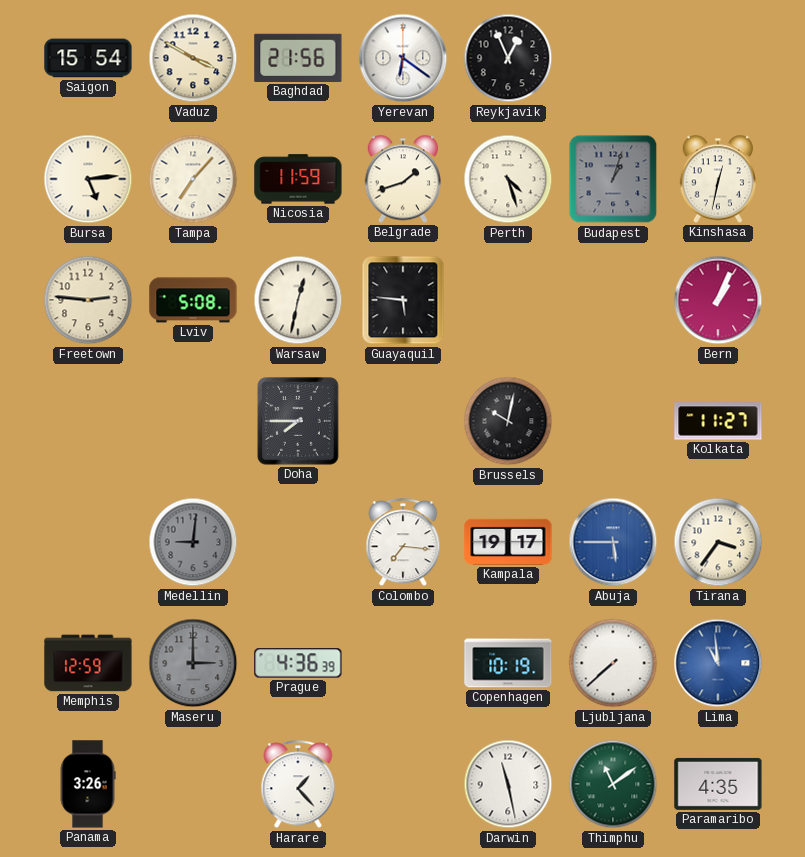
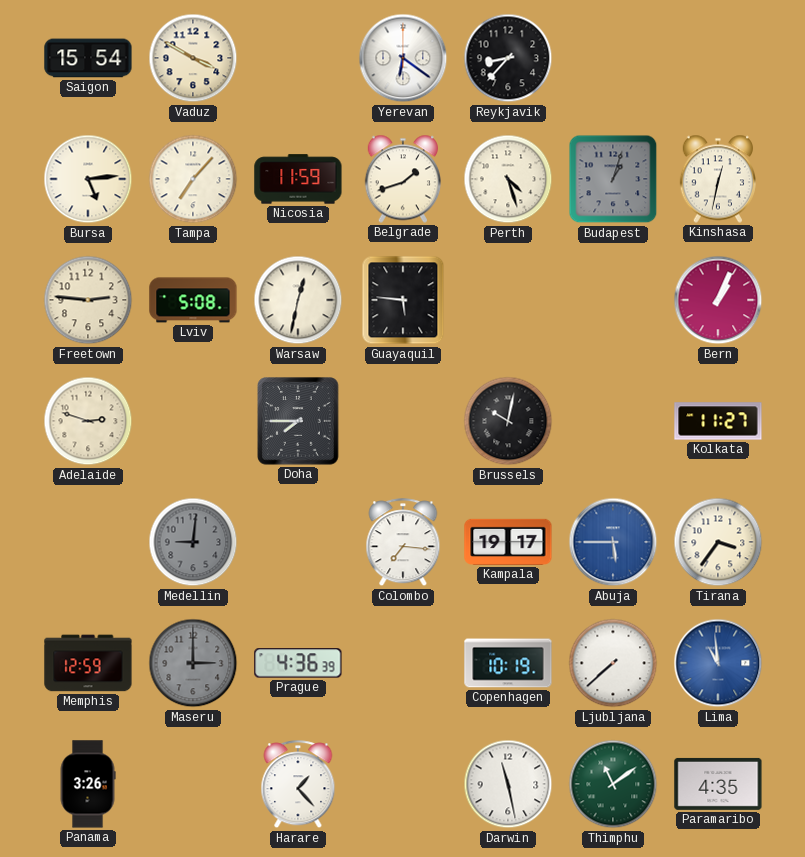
Baghdad: 21:56 -> none (298, 58)
Reykjavik: 12:56 -> 8:37 (508, 58)
Adelaide: none -> 2:48 (88, 421)
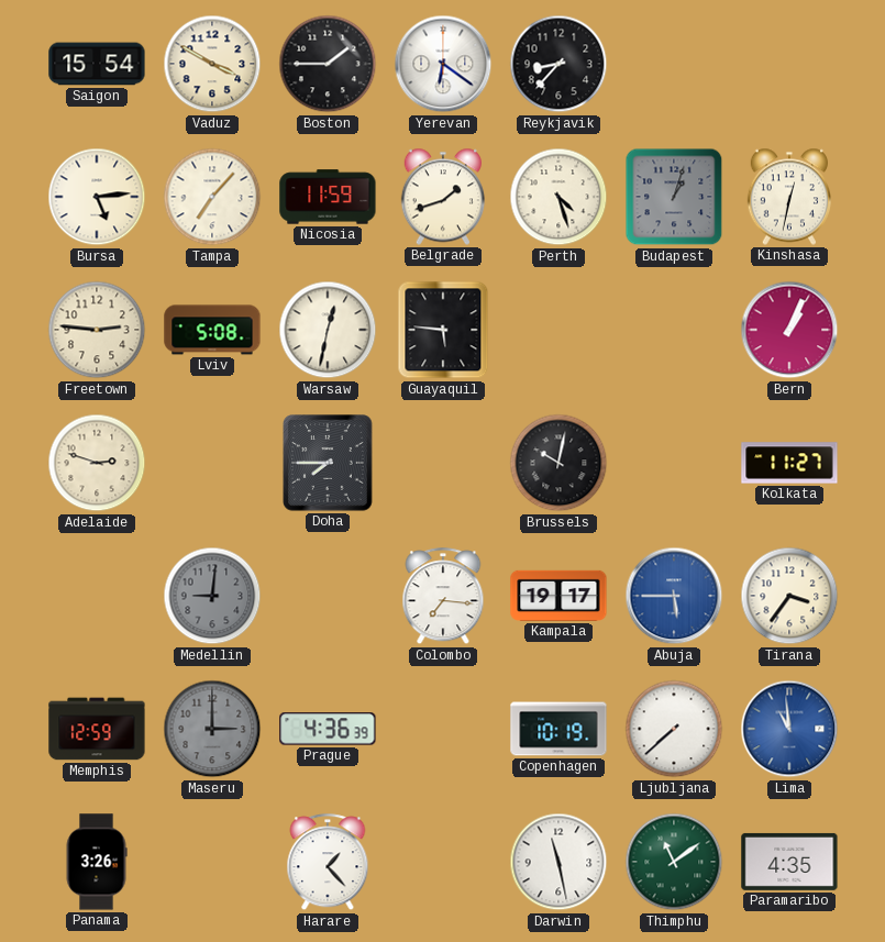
Boston: none -> 1:45 (328, 64)
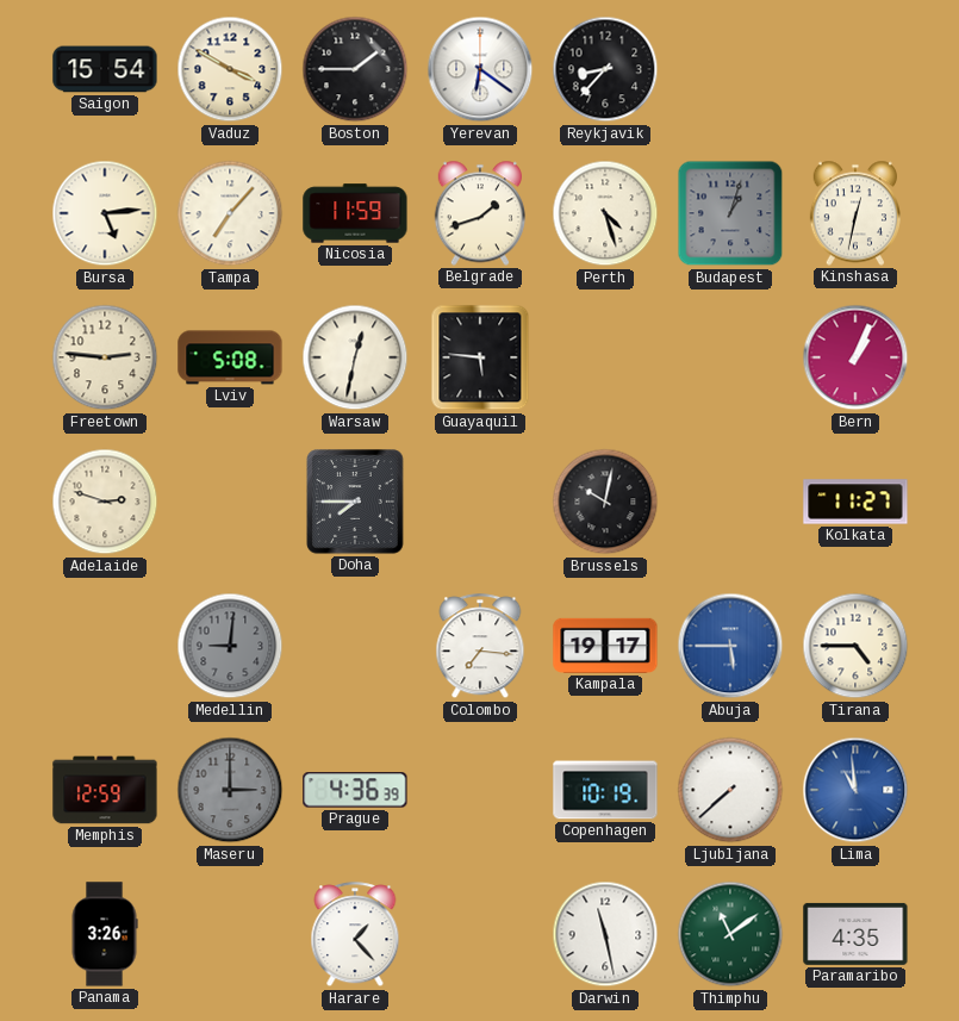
Tirana: 3:36 -> 4:45 (855, 646)
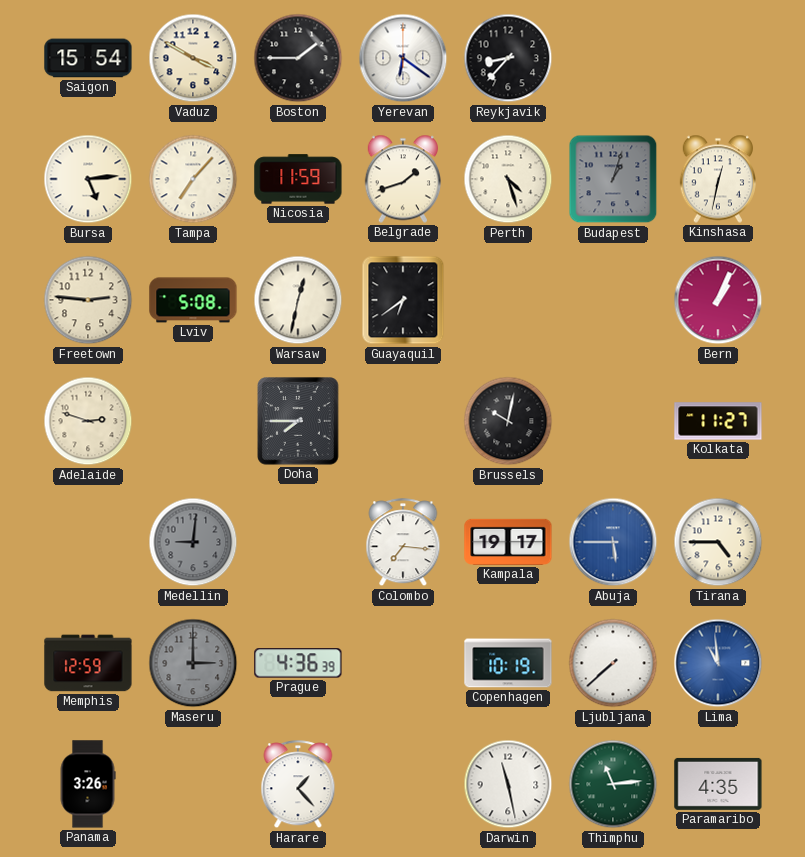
Guayaquil: 5:46 -> 6:39 (403, 300)
Thimphu: 11:09 -> 11:14 (613, 784)
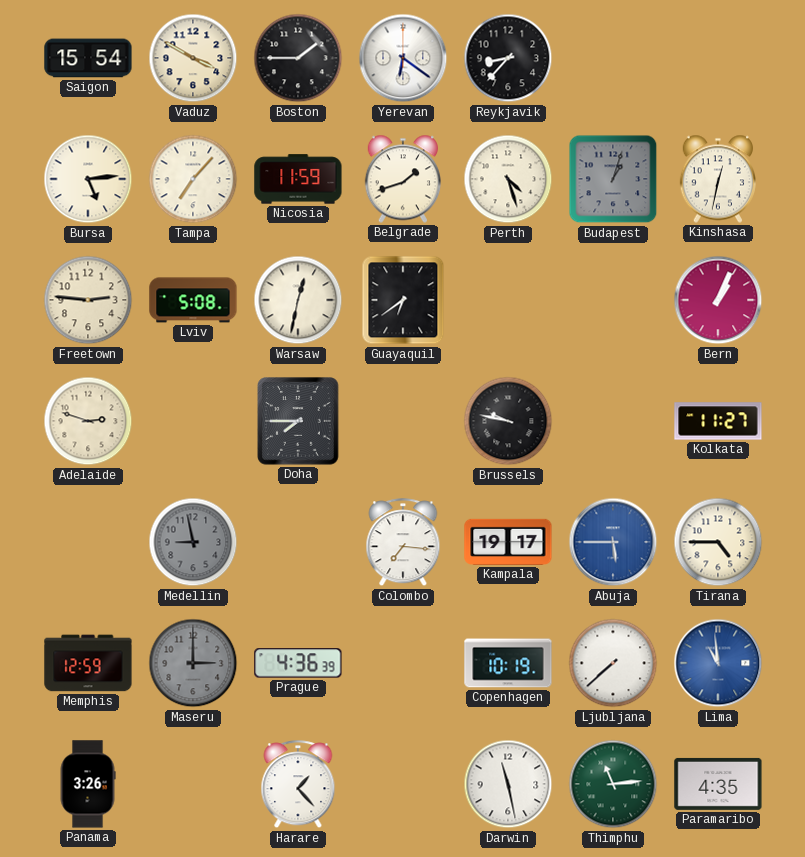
Brussels: 10:02 -> 9:47 (508, 421)
Medellin: 9:01 -> 8:58 (193, 542)
